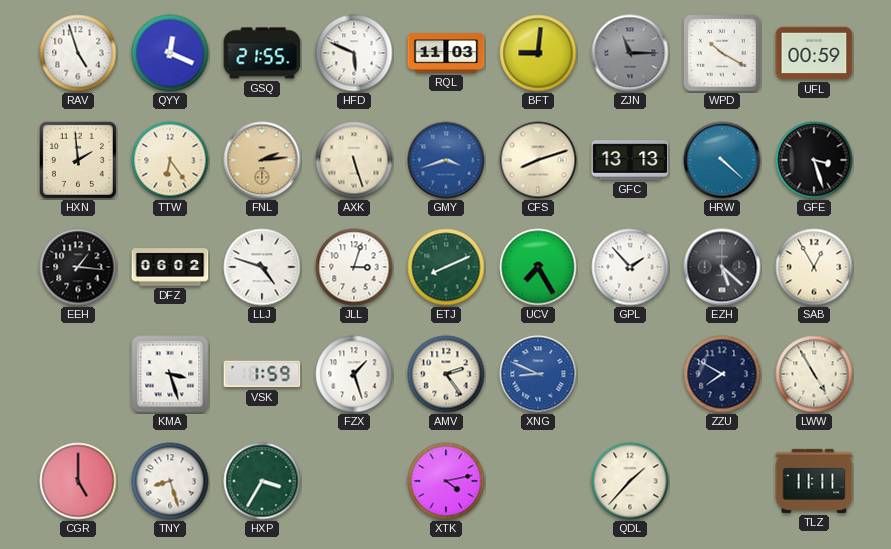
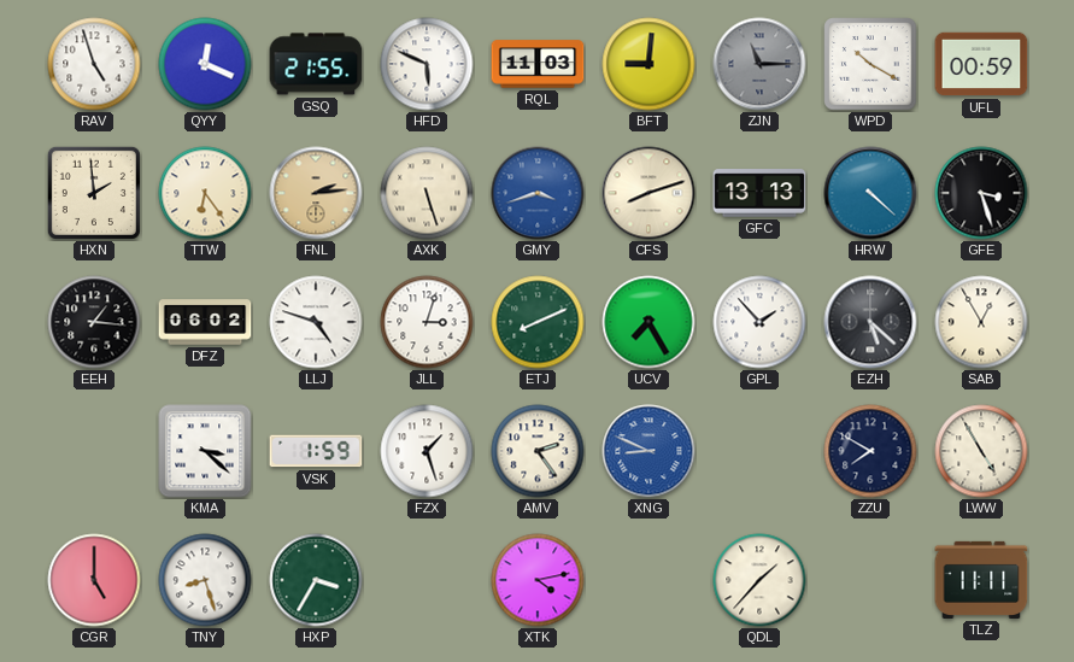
KMA: 3:27 -> 3:22 (205, 451)
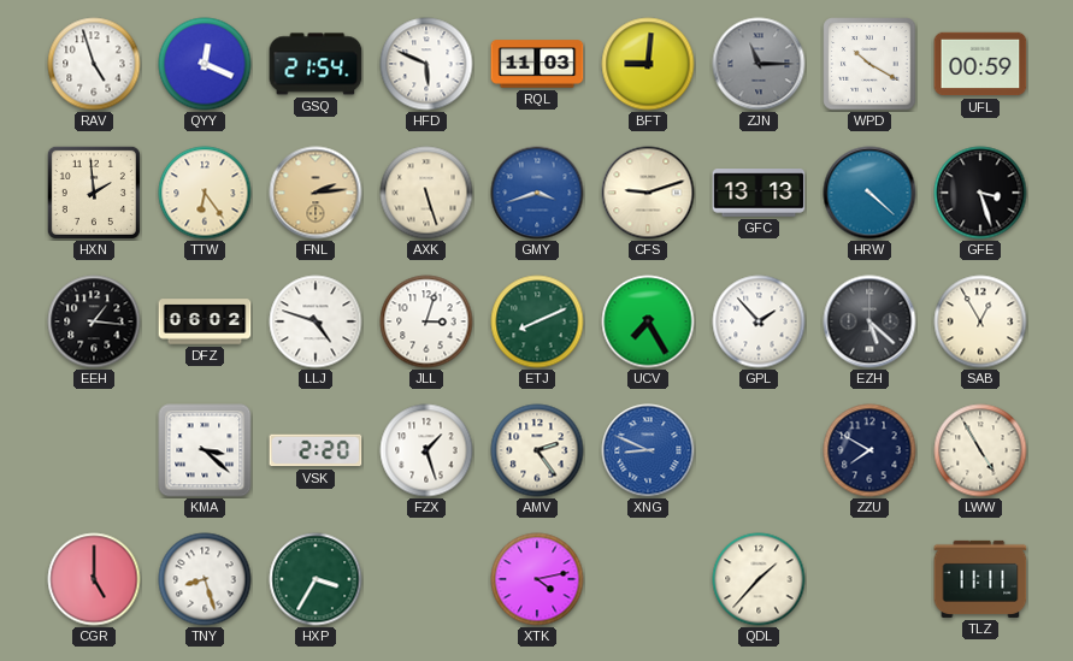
GSQ: 21:55 -> 21:54 (316, 64)
CFS: 8:12 -> 9:12 (648, 193)
VSK: 1:59 -> 2:20 (316, 450)
